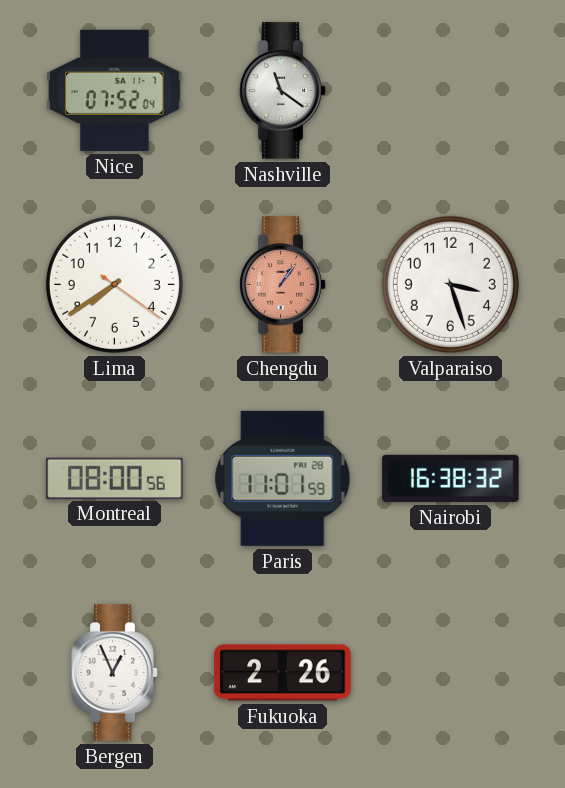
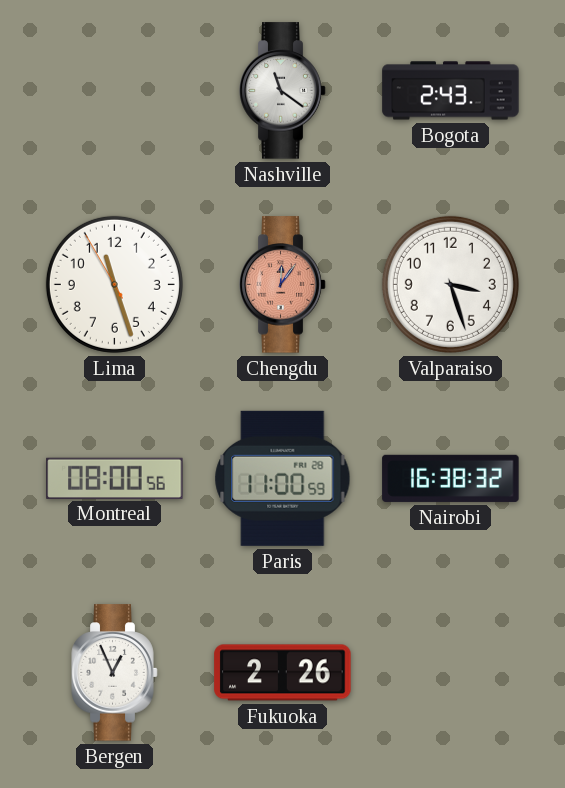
Nice: 07:52 -> none (115, 90)
Bogota: none -> 2:43 (451, 91)
Lima: 7:39 -> 11:26 (114, 284)
Chengdu: 1:06 -> 12:06 (283, 285)
Paris: 11:01 -> 11:00 (283, 478)
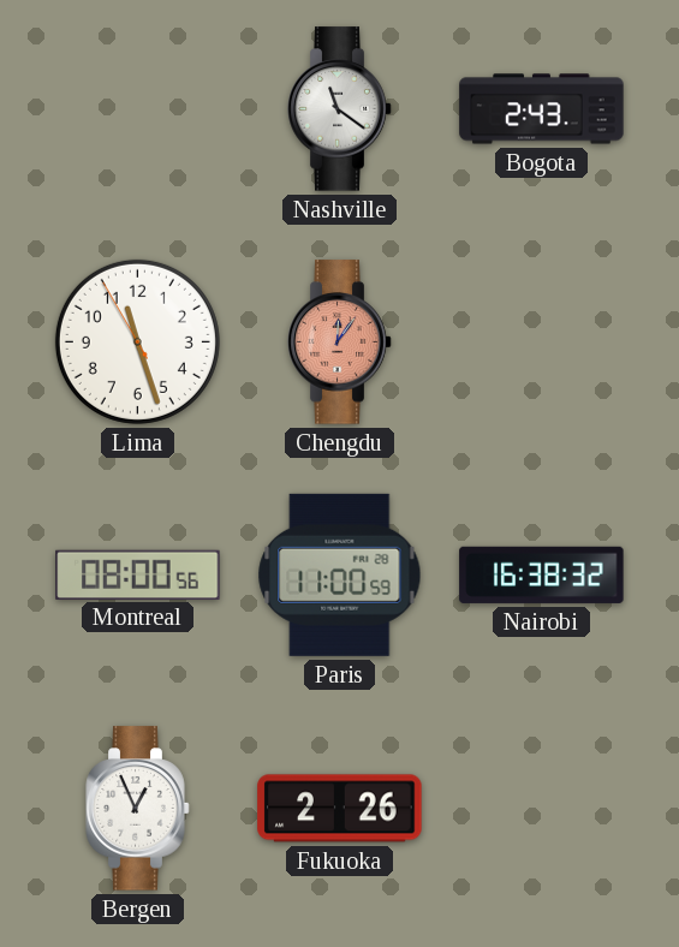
Valparaiso: 3:27 -> none (450, 284)
